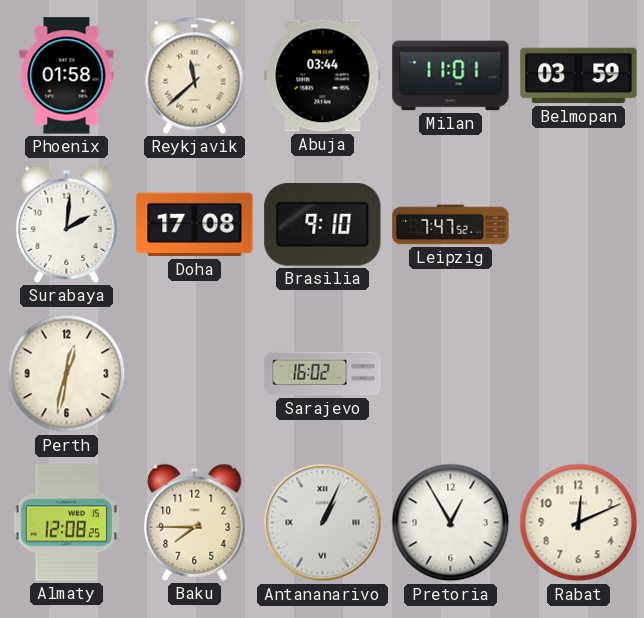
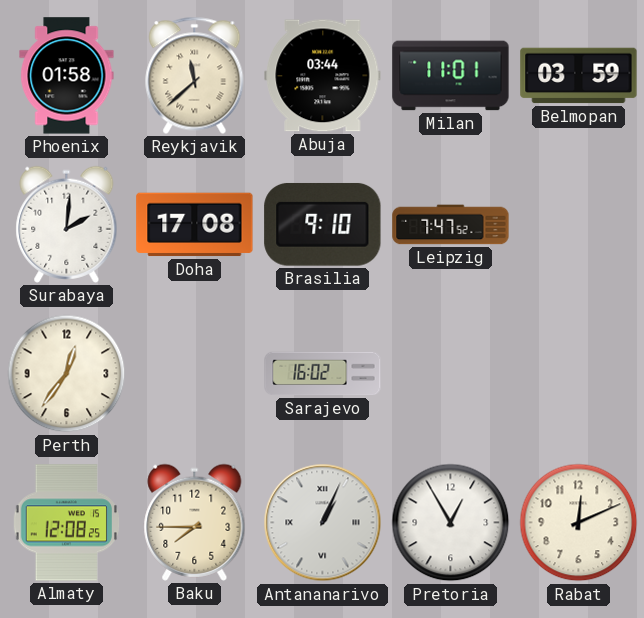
Perth: 12:32 -> 12:36 (67, 374)
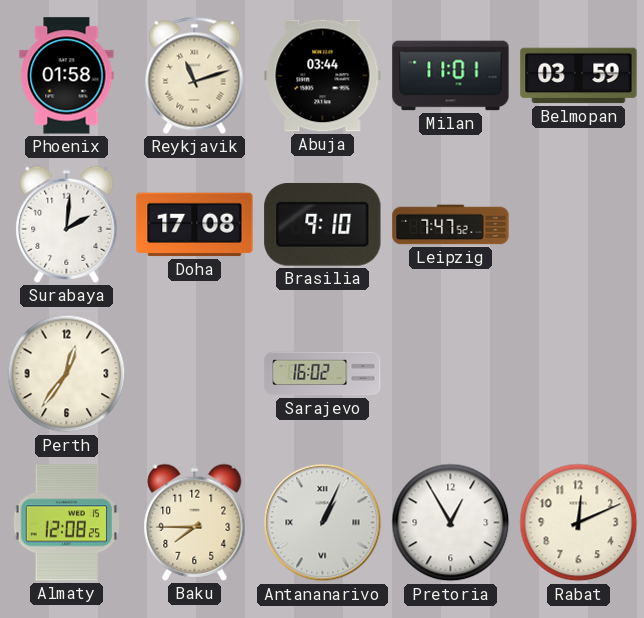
Reykjavik: 11:38 -> 11:12 (195, 75)
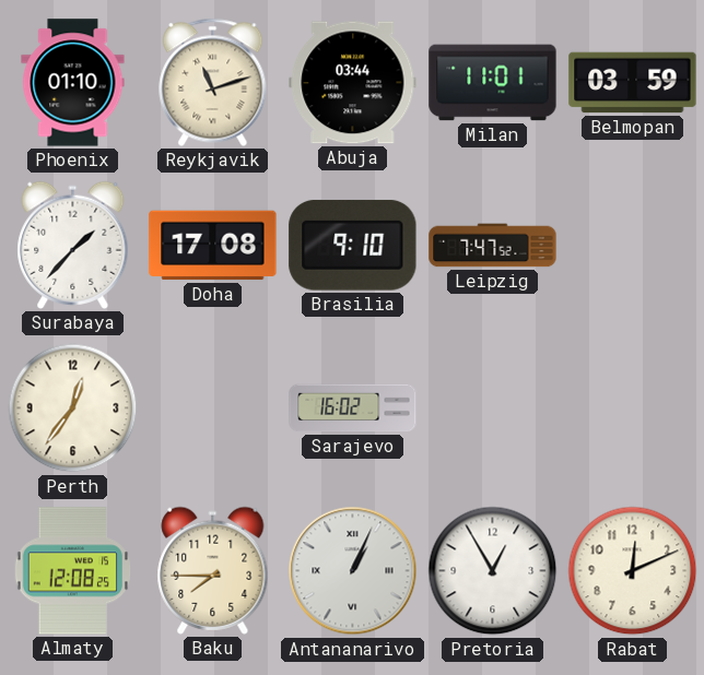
Phoenix: 01:58 -> 01:10 (73, 83)
Surabaya: 2:01 -> 1:37 (73, 245)
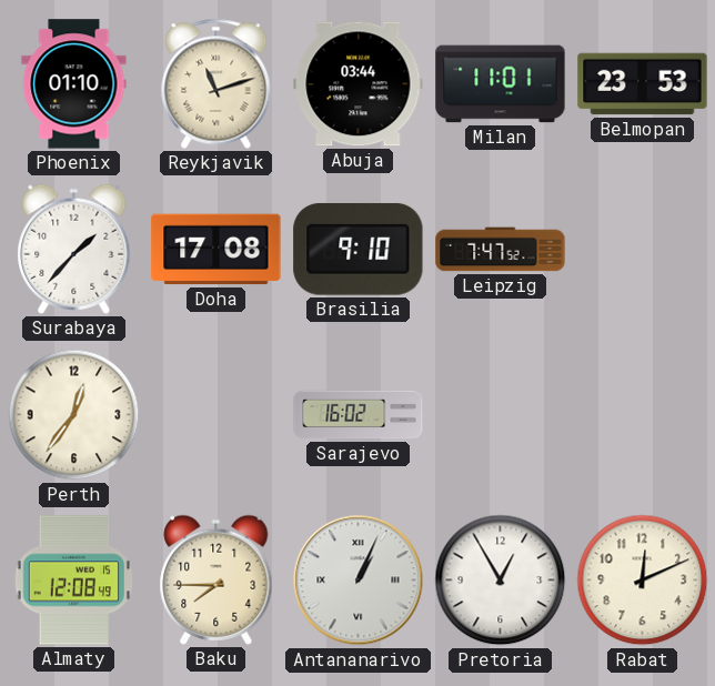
Belmopan: 03:59 -> 23:53 (643, 84)
Almaty: 12:08:25 -> 12:08:49 (73, 581)
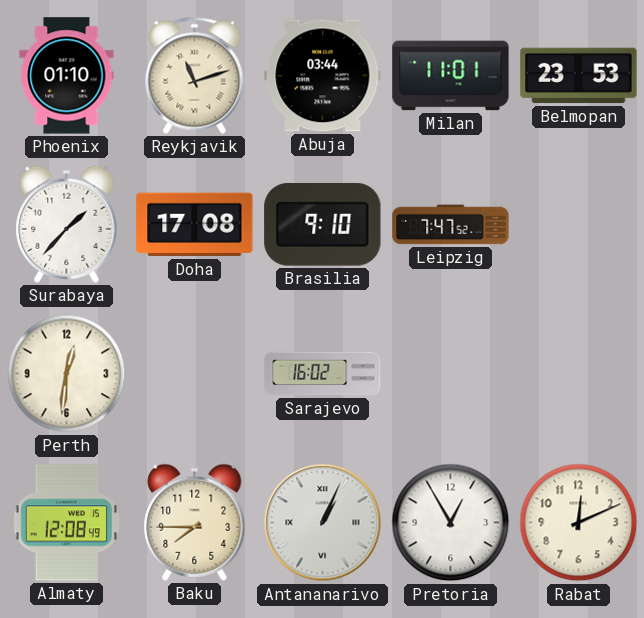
Perth: 12:36 -> 12:31 (67, 374)
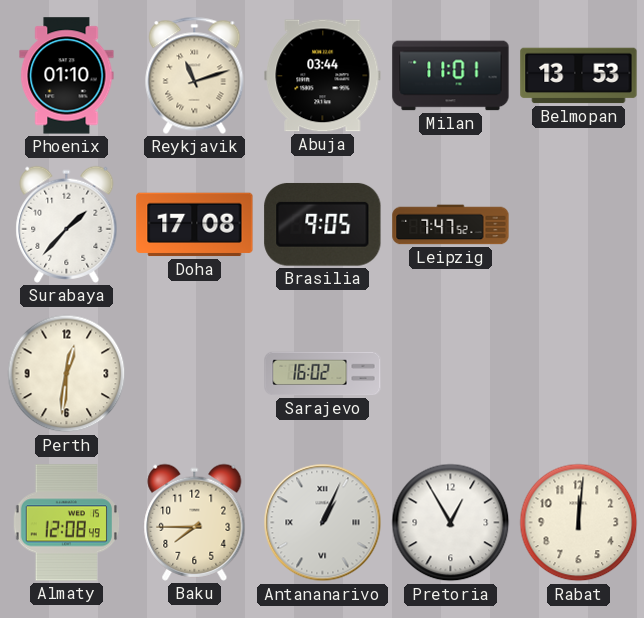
Belmopan: 23:53 -> 13:53 (579, 76)
Brasilia: 9:10 -> 9:05 (323, 224)
Rabat: 12:11 -> 12:01 (579, 523)
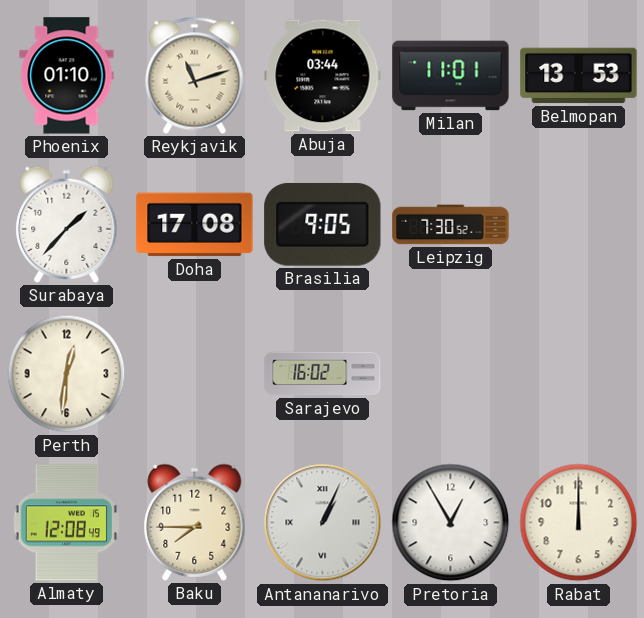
Leipzig: 7:47 -> 7:30 (451, 225)
Rabat: 12:01 -> 12:00 (579, 523)
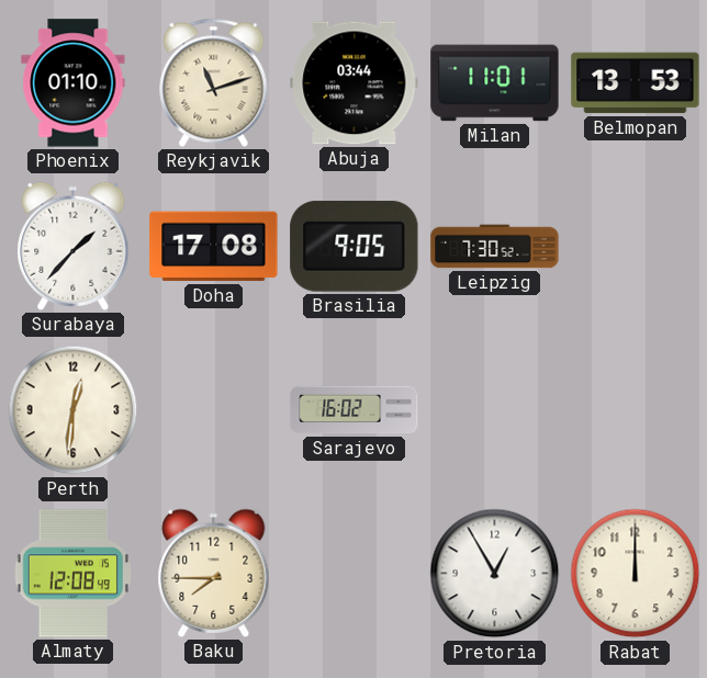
Antananarivo: 1:04 -> none (323, 523)
